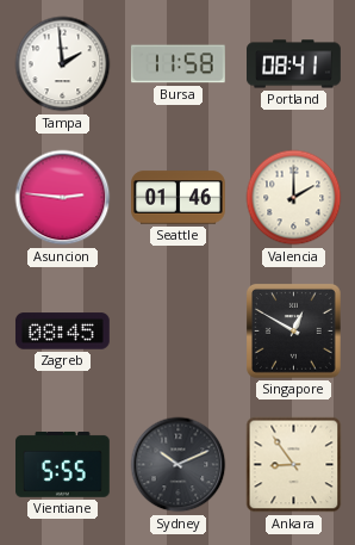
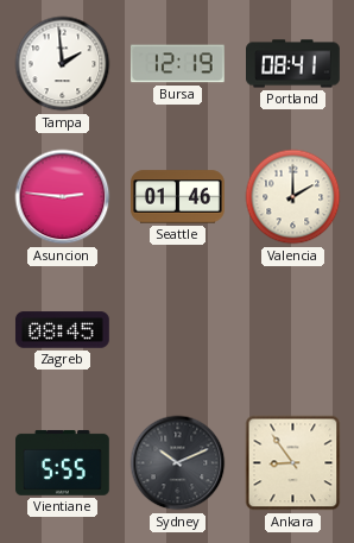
Bursa: 11:58 -> 12:19 (177, 64)
Singapore: 12:50 -> none (293, 330)
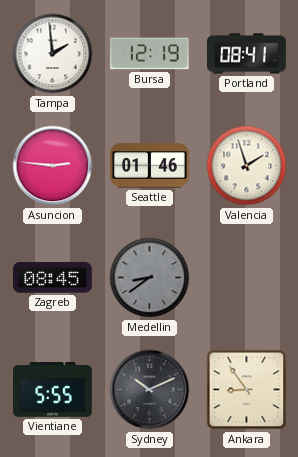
Valencia: 2:00 -> 1:57 (247, 166)
Medellin: none -> 8:39 (150, 278)
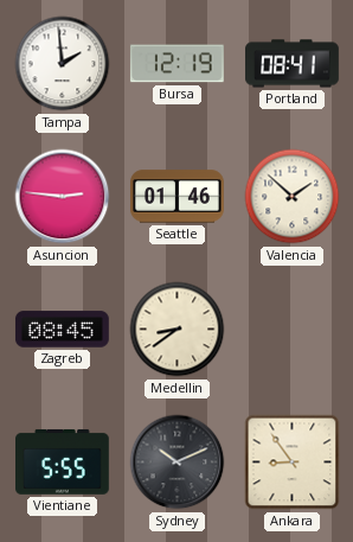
Valencia: 1:57 -> 1:52 (293, 197)
Medellin dial: grey -> cream (178, 330)
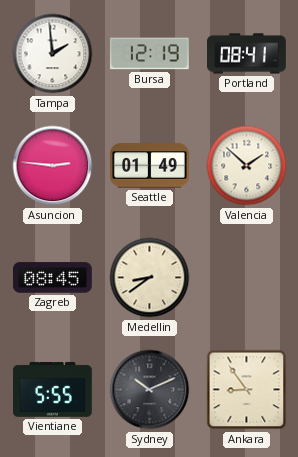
Seattle: 01:46 -> 01:49 (150, 166)
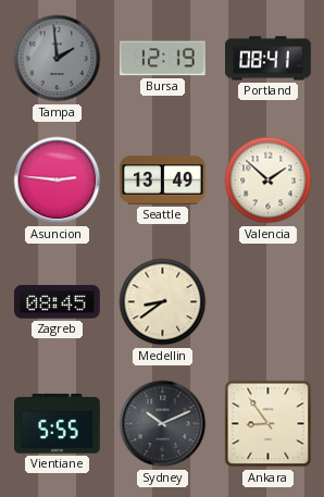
Tampa dial: white -> grey (58, 59)
Seattle: 01:49 -> 13:49 (163, 181)
